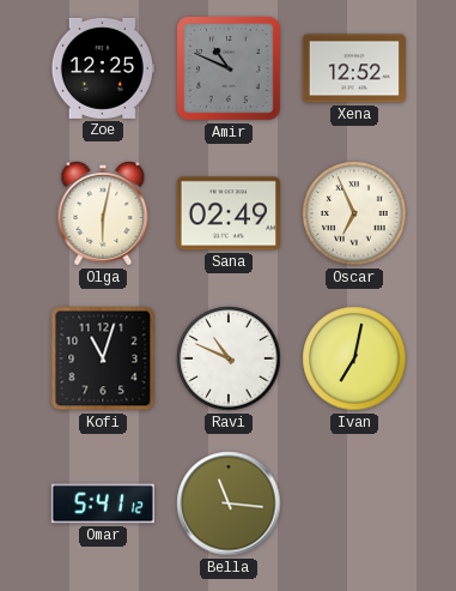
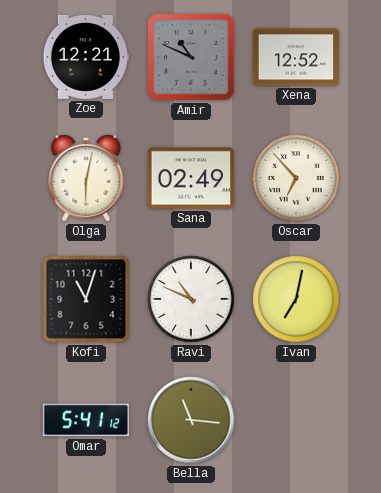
Zoe: 12:25 -> 12:21 (85, 57)
Oscar: 6:56 -> 6:53 (296, 178)
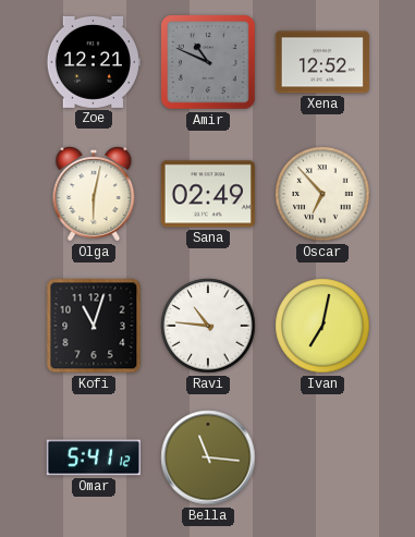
Ravi: 10:49 -> 10:46 (208, 326)
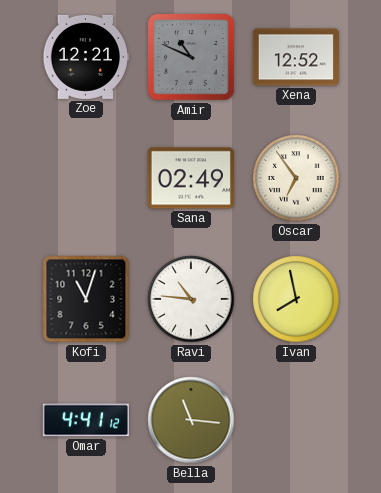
Olga: 6:02 -> none (94, 194)
Oscar: 6:53 -> 6:54 (296, 178)
Ivan: 7:02 -> 7:58 (296, 299)
Omar: 5:41 -> 4:41 (85, 420)
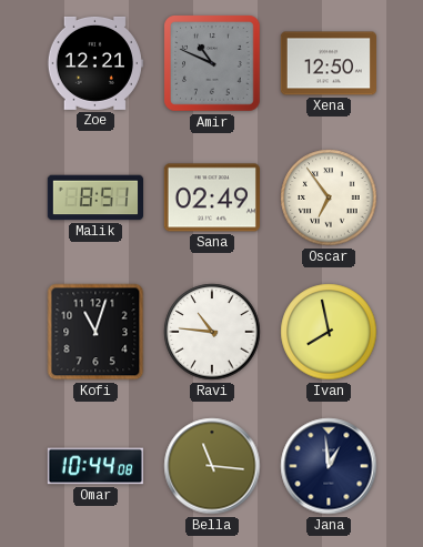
Xena: 12:52 -> 12:50 (328, 63)
Malik: none -> 8:51 (94, 197)
Omar: 4:41 -> 10:44 (94, 466)
Jana: none -> 12:59 (329, 466)
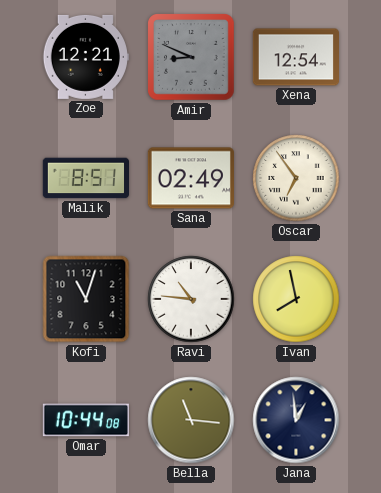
Amir: 10:49 -> 8:49 (192, 58)
Xena: 12:50 -> 12:54 (295, 57)
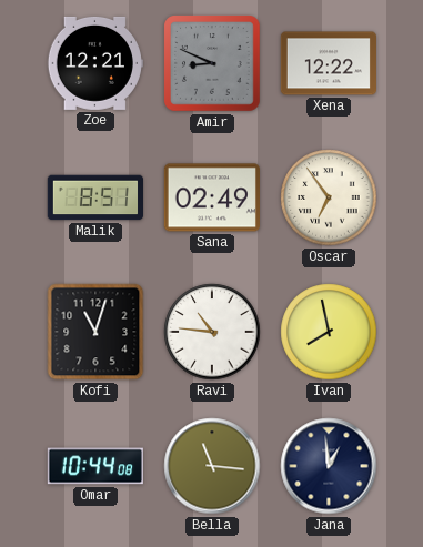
Xena: 12:54 -> 12:22 (328, 63)
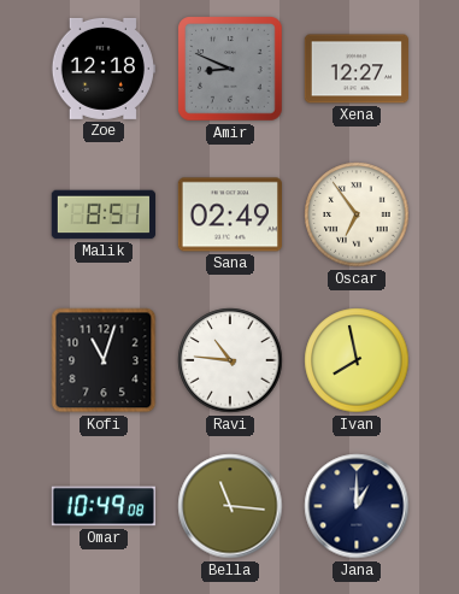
Zoe: 12:21 -> 12:18 (102, 69)
Xena: 12:22 -> 12:27 (355, 69)
Omar: 10:44 -> 10:49 (102, 506)
Jana: 12:59 -> 1:00 (357, 506)
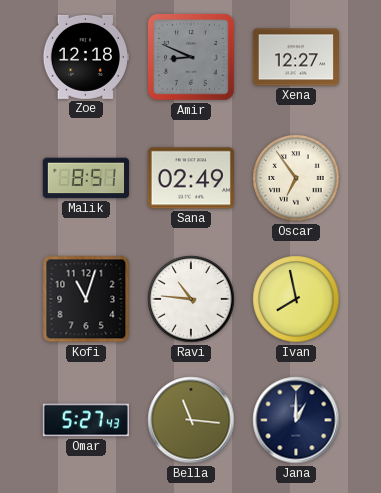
Omar: 10:49 -> 5:27 (85, 420)
